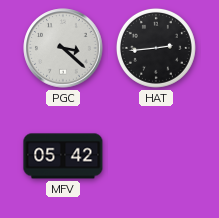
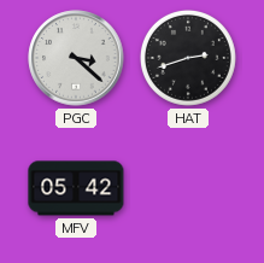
HAT: 2:44 -> 2:42 (188, 58)
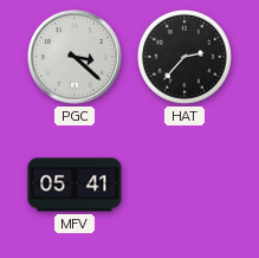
HAT: 2:42 -> 2:37 (184, 57)
MFV: 05:42 -> 05:41 (75, 185)
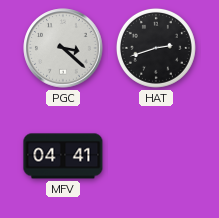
HAT: 2:37 -> 2:42 (156, 48)
MFV: 05:41 -> 04:41 (63, 156)
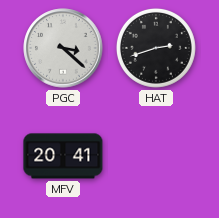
MFV: 04:41 -> 20:41 (63, 156)
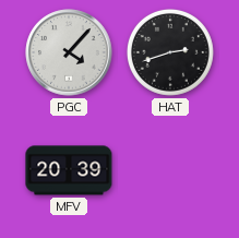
PGC: 3:22 -> 4:07 (69, 52)
MFV: 20:41 -> 20:39 (69, 170)
